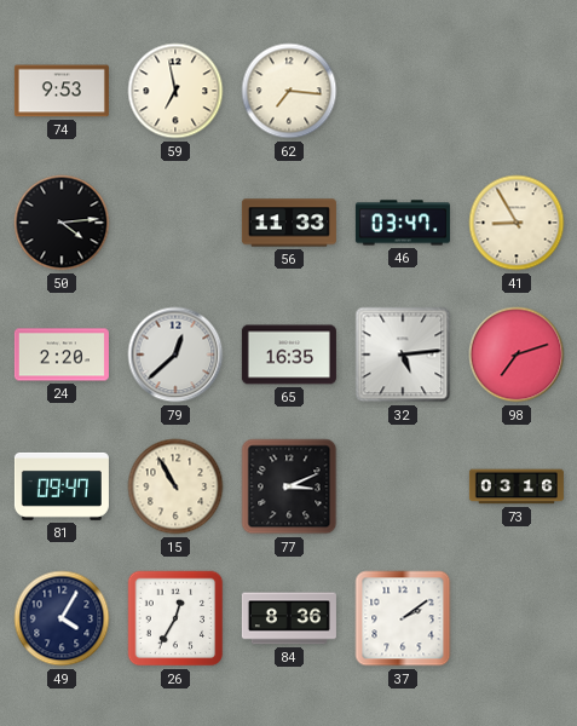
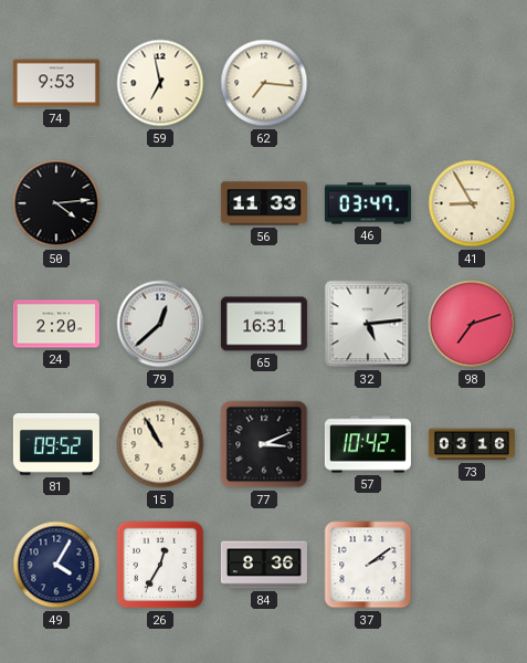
65: 16:35 -> 16:31 (264, 324)
81: 09:47 -> 09:52 (56, 444)
57: none -> 10:42 (368, 444)
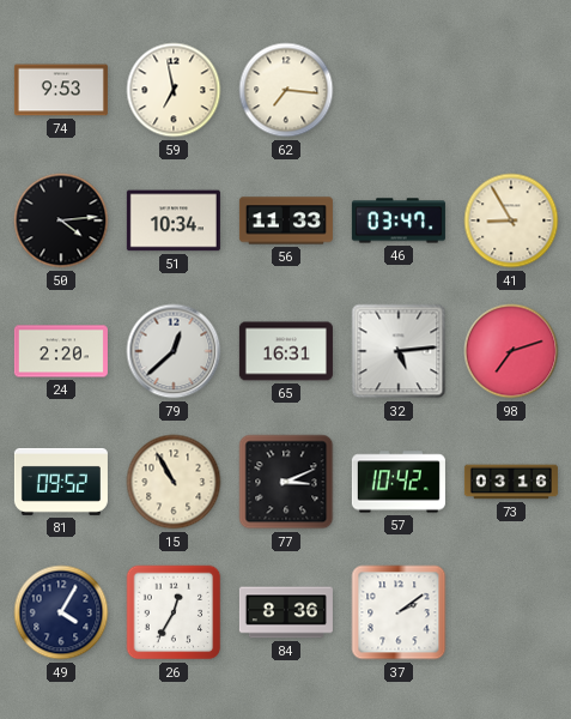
51: none -> 10:34 (174, 220)
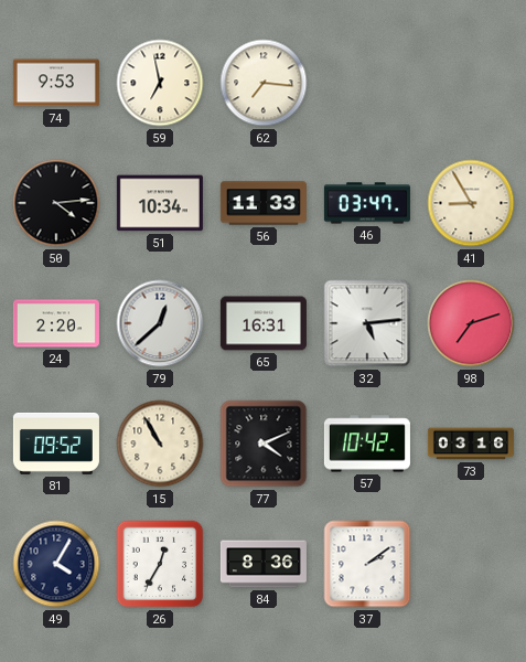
77: 3:11 -> 4:11 (264, 444)
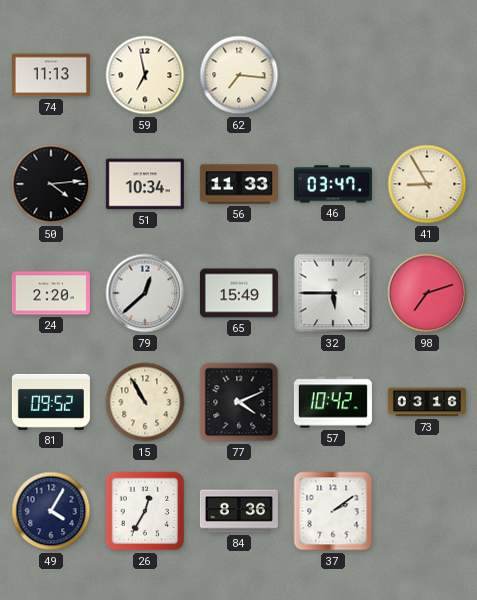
74: 9:53 -> 11:13 (51, 75)
65: 16:31 -> 15:49 (239, 293)
32: 5:14 -> 5:45 (333, 293)
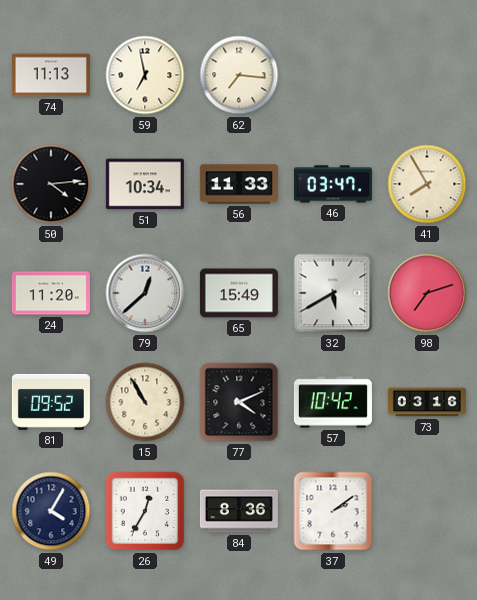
41: 8:55 -> 7:55 (427, 184)
24: 2:20 -> 11:20 (51, 293)
32: 5:45 -> 5:40 (333, 293)
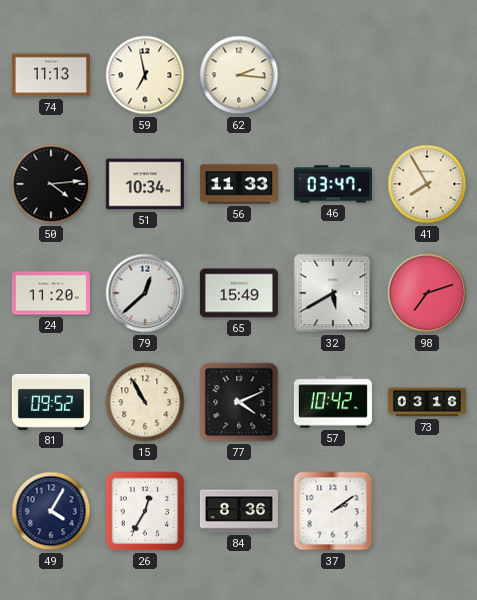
62: 7:16 -> 2:16 (239, 75)
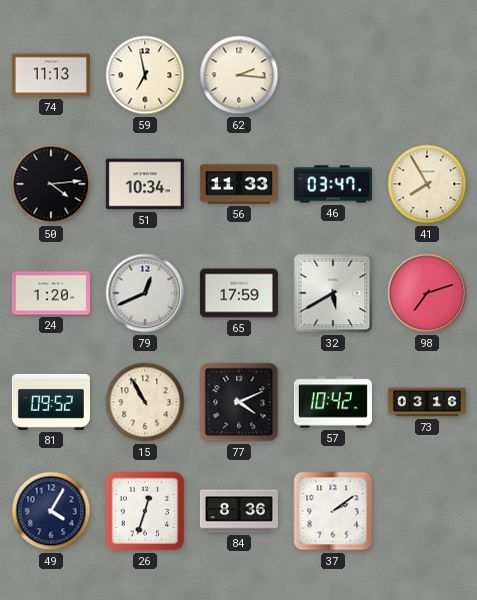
24: 11:20 -> 1:20 (51, 293)
79: 12:38 -> 12:41 (145, 293)
65: 15:49 -> 17:59 (239, 293)
26: 12:35 -> 12:33 (145, 511)
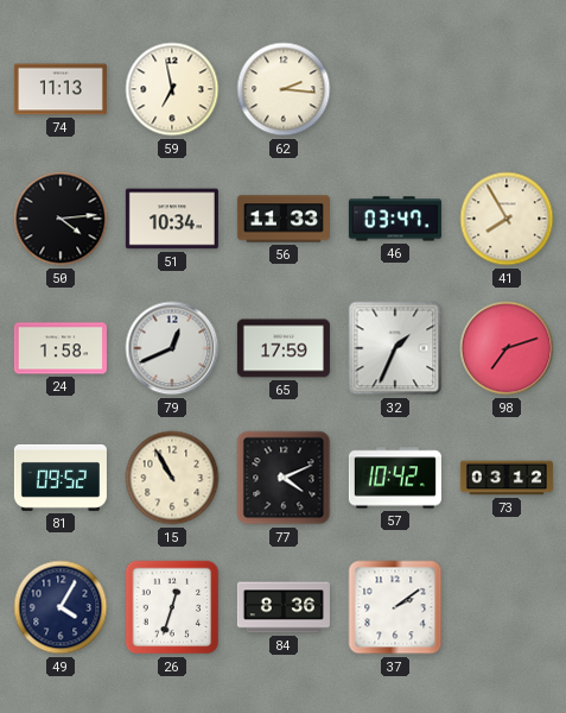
24: 1:20 -> 1:58 (61, 348)
32: 5:40 -> 1:34 (395, 348)
73: 03:16 -> 03:12 (507, 478)
